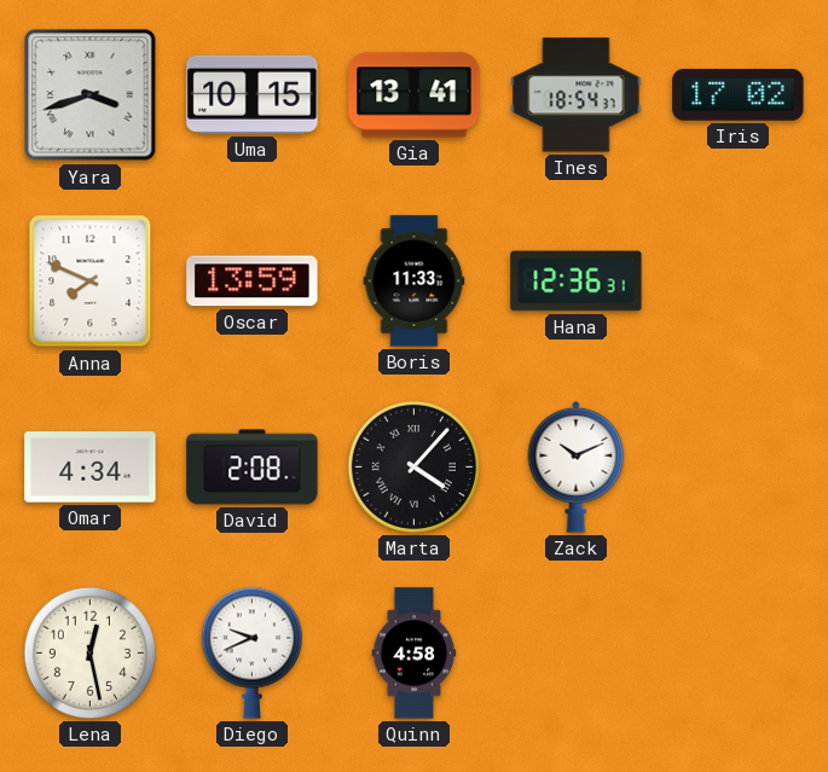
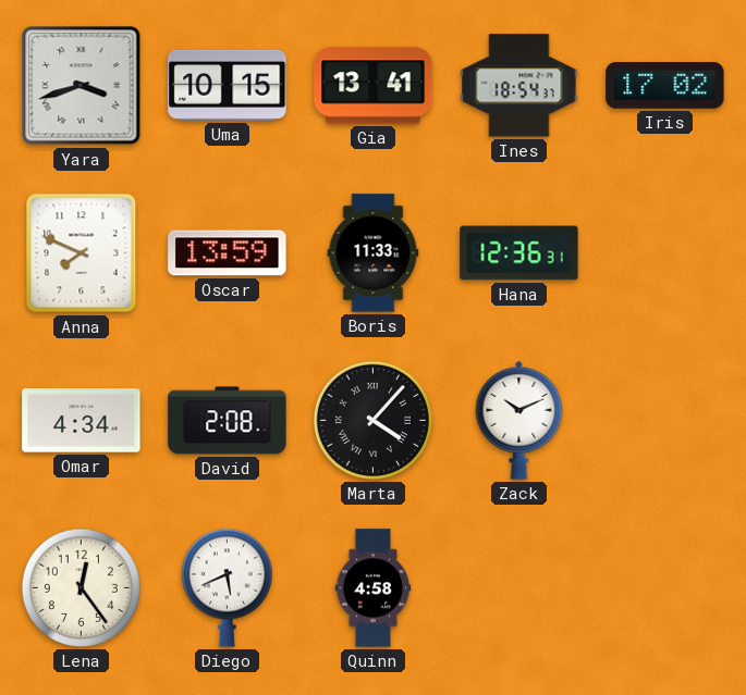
Lena: 12:28 -> 12:24 (81, 587)
Diego: 9:41 -> 5:41 (227, 587)
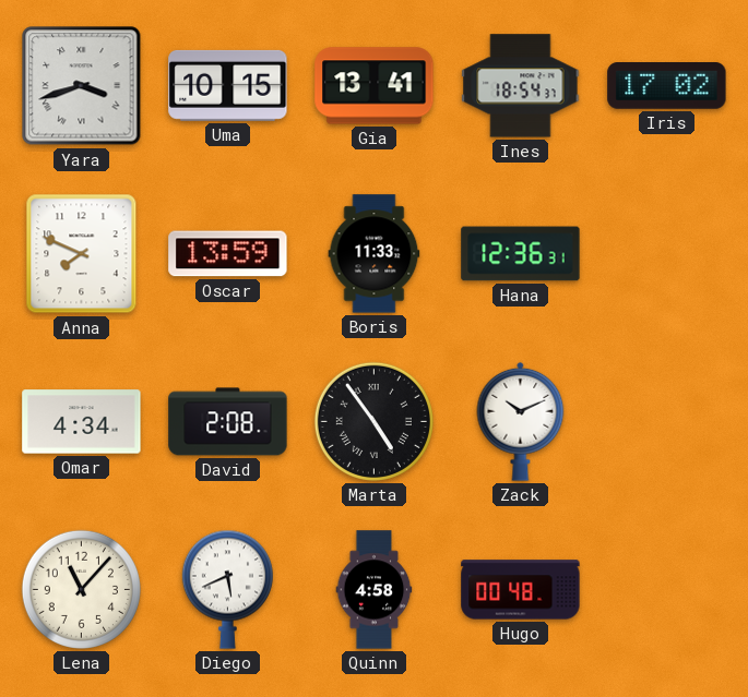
Marta: 4:07 -> 4:54 (373, 421)
Lena: 12:24 -> 11:07 (81, 589)
Hugo: none -> 00:48 (521, 590)
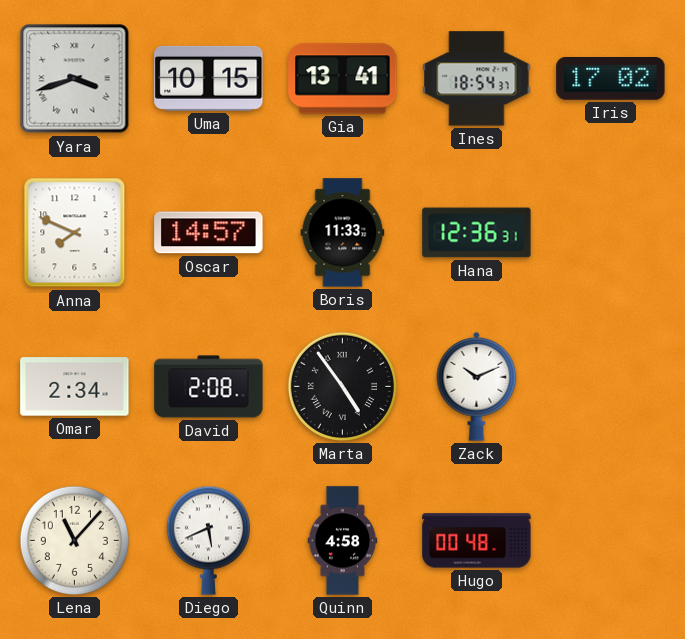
Oscar: 13:59 -> 14:57 (209, 233)
Omar: 4:34 -> 2:34 (75, 387)
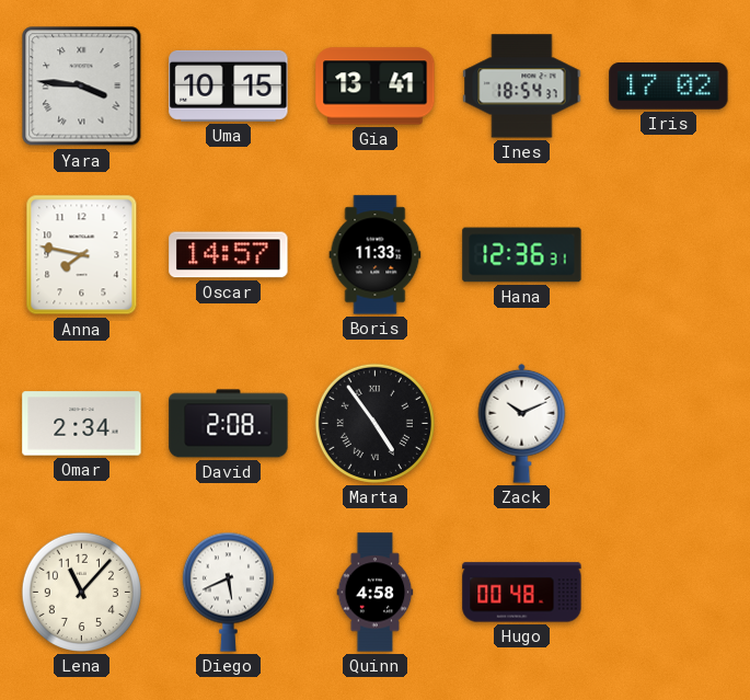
Yara: 3:42 -> 3:46 (82, 87)
Anna: 7:49 -> 7:47 (82, 255)
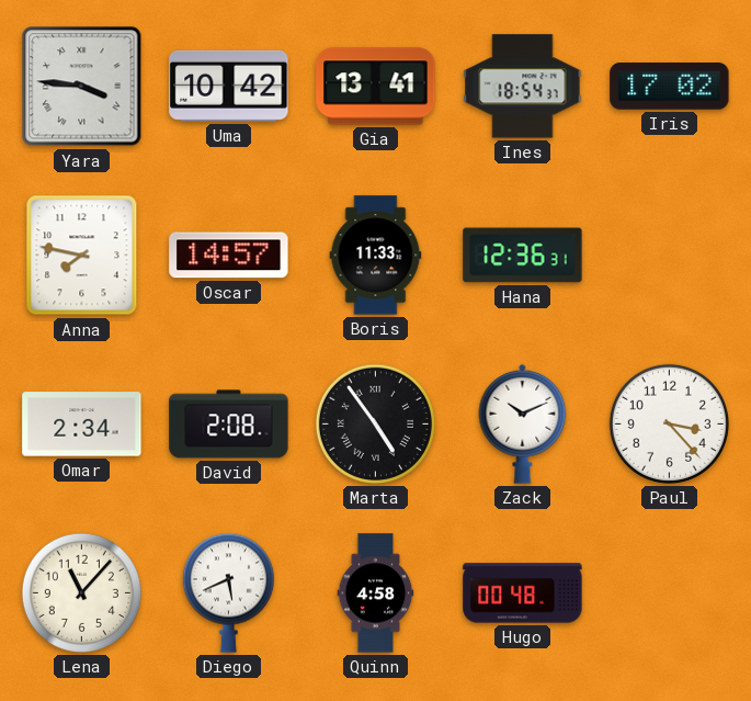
Uma: 10:15 -> 10:42 (229, 86)
Paul: none -> 3:23 (669, 423)
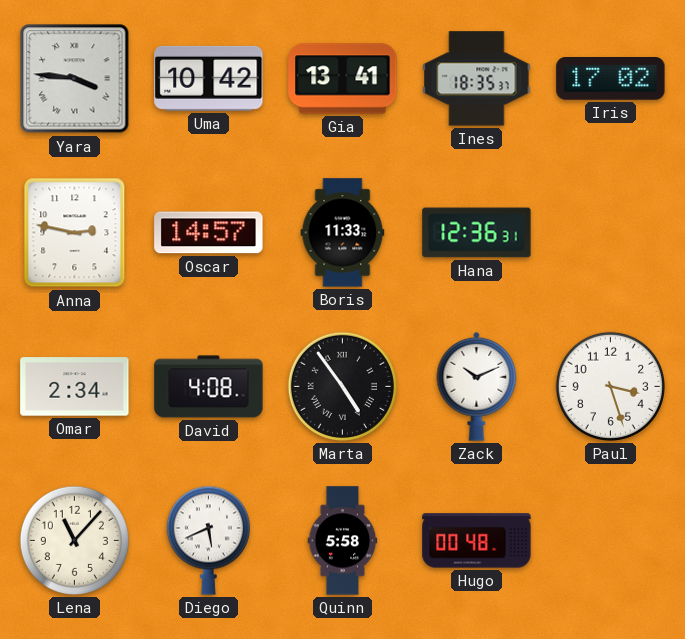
Ines: 18:54 -> 18:35 (477, 79)
Anna: 7:47 -> 2:47 (75, 233)
David: 2:08 -> 4:08 (209, 387)
Paul: 3:23 -> 3:27 (610, 386)
Quinn: 4:58 -> 5:58 (343, 541)
